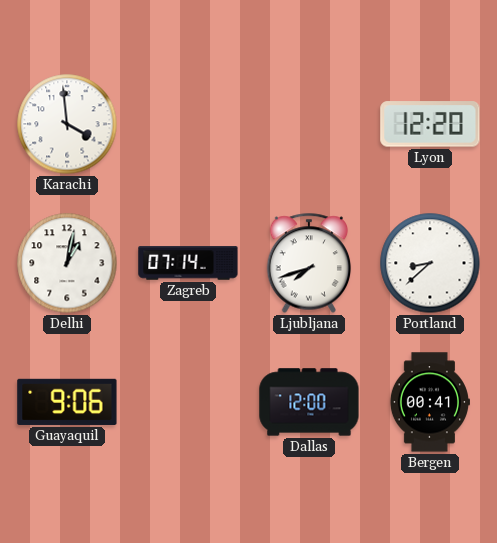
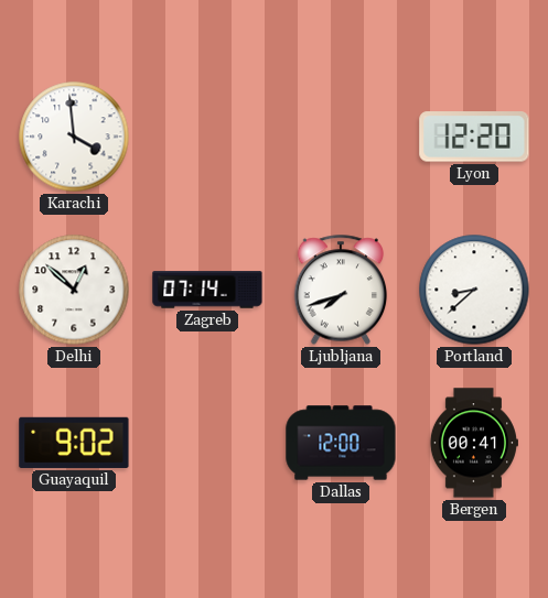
Delhi: 1:02 -> 12:52 (74, 290)
Guayaquil: 9:06 -> 9:02 (74, 443)
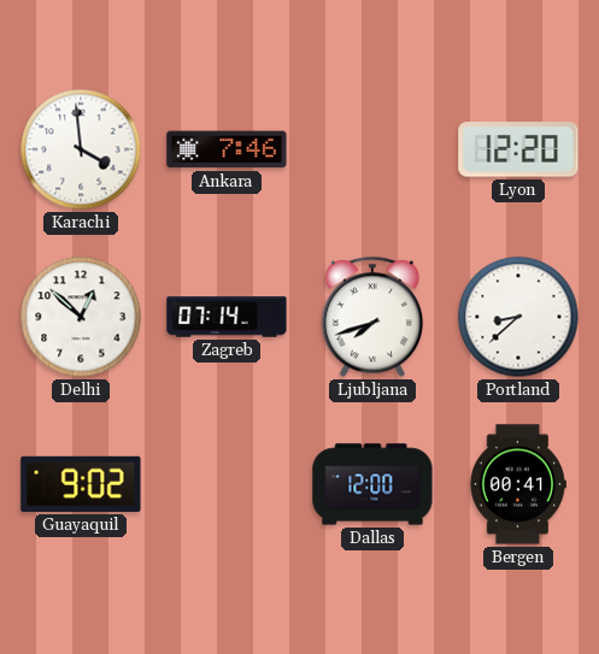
Ankara: none -> 7:46 (227, 149)
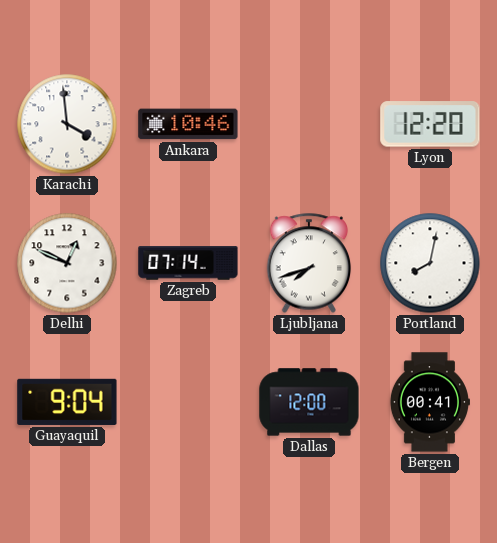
Ankara: 7:46 -> 10:46 (188, 124)
Delhi: 12:52 -> 12:49 (67, 263)
Portland: 8:38 -> 8:02 (430, 263)
Guayaquil: 9:02 -> 9:04 (67, 402)
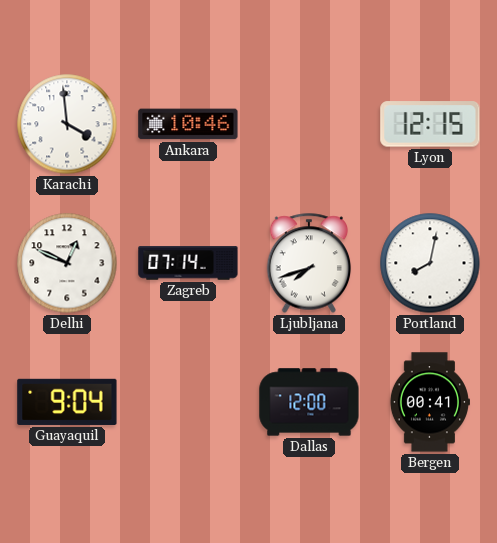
Lyon: 12:20 -> 12:15 (430, 124)
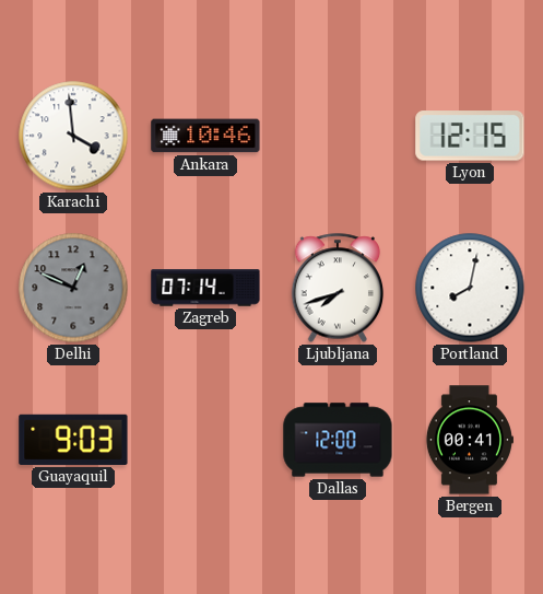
Delhi dial: white -> grey (73, 288)
Guayaquil: 9:04 -> 9:03 (73, 440)
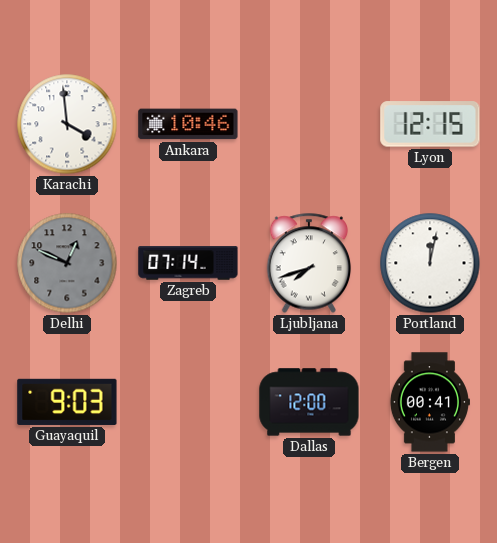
Portland: 8:02 -> 12:02 (430, 263)
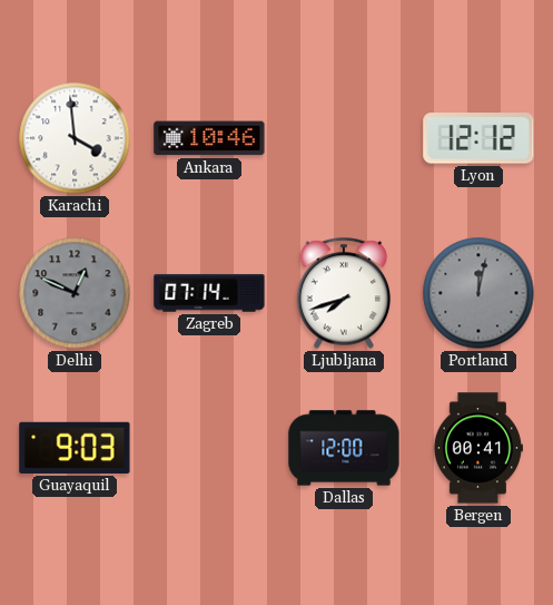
Lyon: 12:15 -> 12:12 (478, 138)
Portland dial: white -> grey (478, 293)
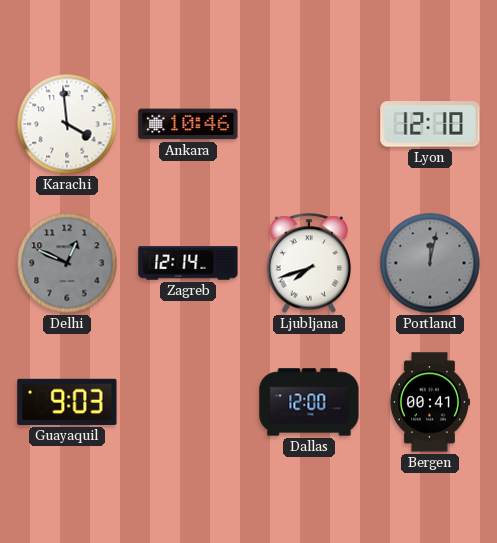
Lyon: 12:12 -> 12:10 (430, 124)
Zagreb: 07:14 -> 12:14 (188, 263)
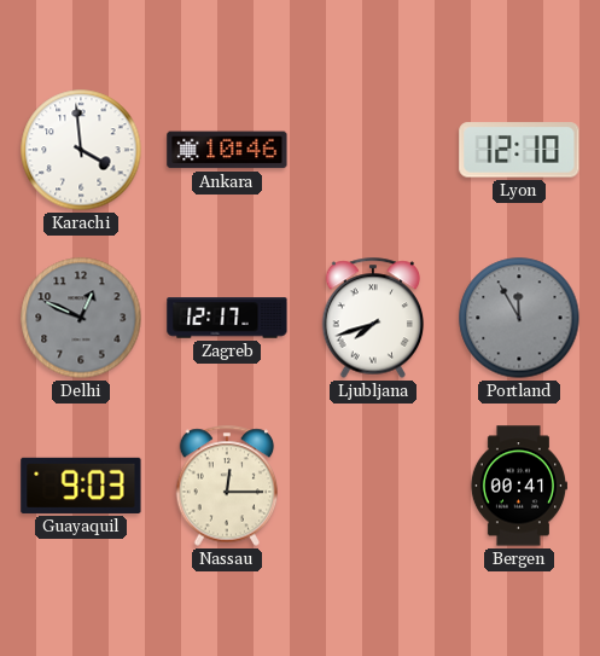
Zagreb: 12:14 -> 12:17 (227, 318)
Portland: 12:02 -> 11:55 (519, 318)
Nassau: none -> 12:15 (227, 486)
Dallas: 12:00 -> none (309, 402)
